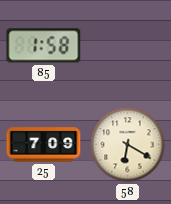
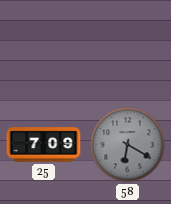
85: 1:58 -> none (44, 46)
58 dial: cream -> grey (128, 145)
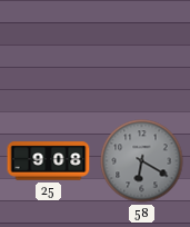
25: 7:09 -> 9:08 (49, 161)
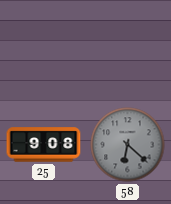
58: 6:20 -> 6:22 (128, 145)
